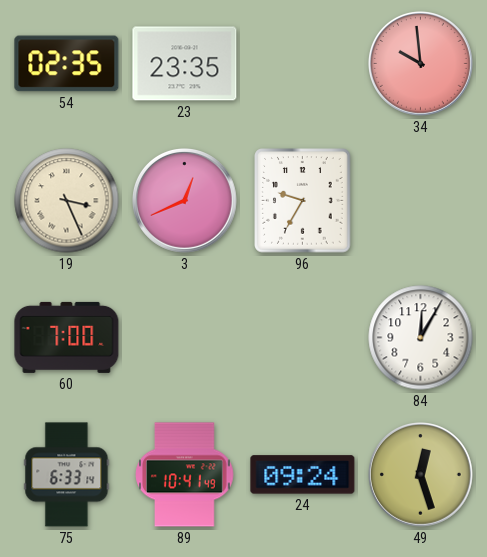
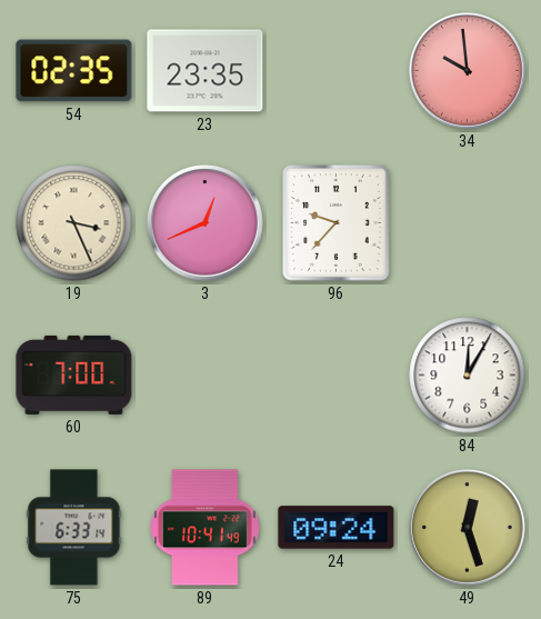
96: 9:35 -> 9:37 (337, 223)
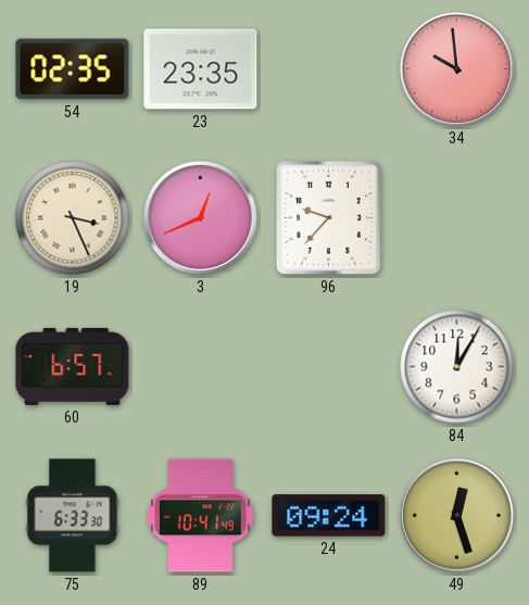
60: 7:00 -> 6:57 (73, 366)
75: 6:33:14 -> 6:33:30 (73, 516)
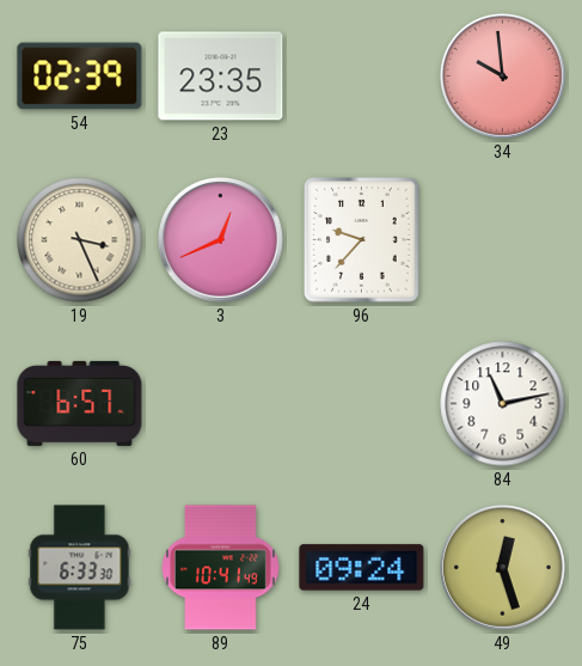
54: 02:35 -> 02:39 (80, 77)
84: 12:05 -> 11:13 (503, 404)
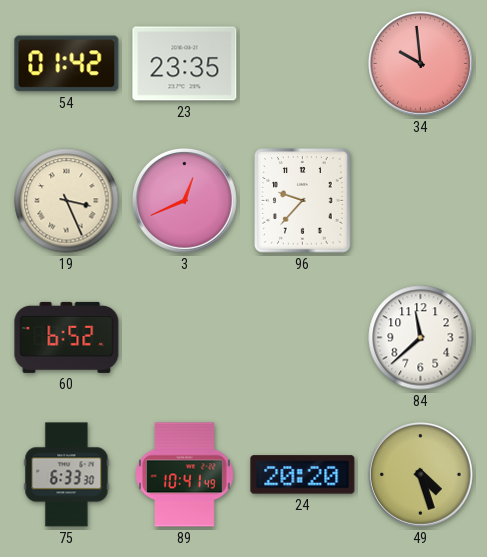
54: 02:39 -> 01:42 (67, 64)
60: 6:57 -> 6:52 (67, 337)
84: 11:13 -> 11:38 (421, 338)
24: 09:24 -> 20:20 (303, 475)
49: 12:27 -> 4:27 (421, 475)
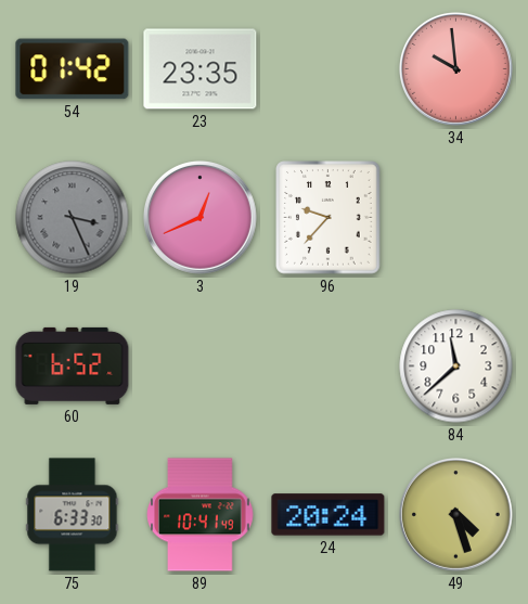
19 dial: cream -> grey (73, 218)
24: 20:20 -> 20:24 (329, 515)
